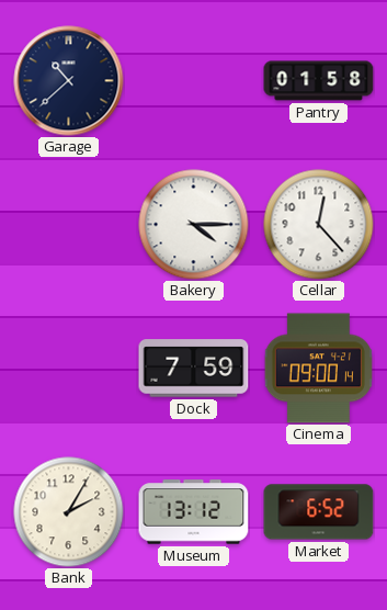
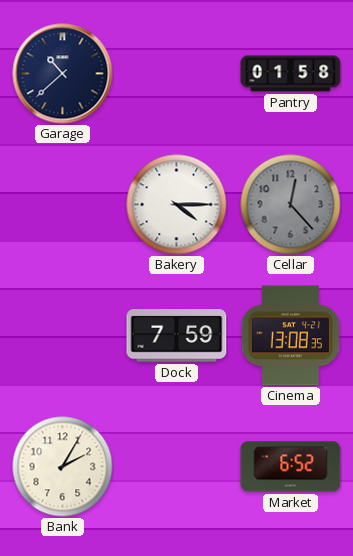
Cellar dial: white -> grey (291, 205)
Cinema: 09:00 -> 13:08 (290, 336)
Museum: 13:12 -> none (194, 512)
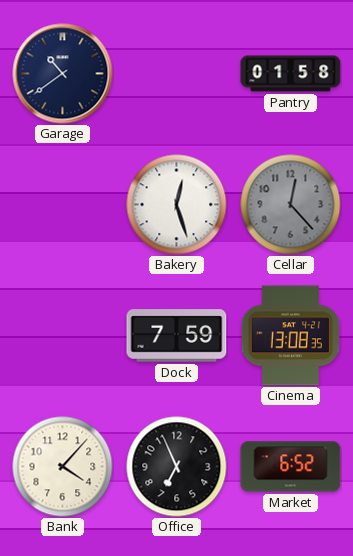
Garage: 10:38 -> 10:39 (63, 74)
Bakery: 4:15 -> 12:27 (177, 205)
Bank: 2:05 -> 4:07 (63, 467)
Office: none -> 6:56 (177, 467)
